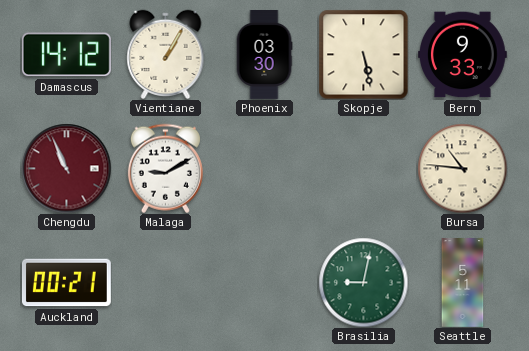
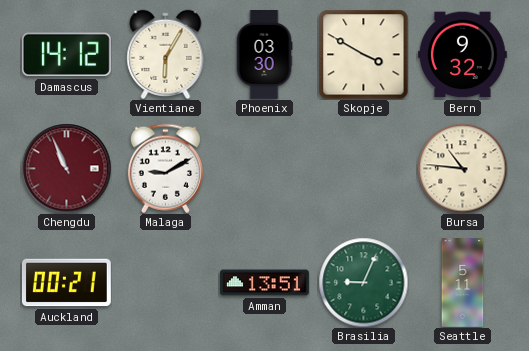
Vientiane: 1:05 -> 6:05 (166, 54)
Skopje: 5:28 -> 3:50 (363, 54)
Bern: 9:33 -> 9:32 (462, 55)
Amman: none -> 13:51 (265, 283)
Brasilia: 9:02 -> 9:04 (363, 282)
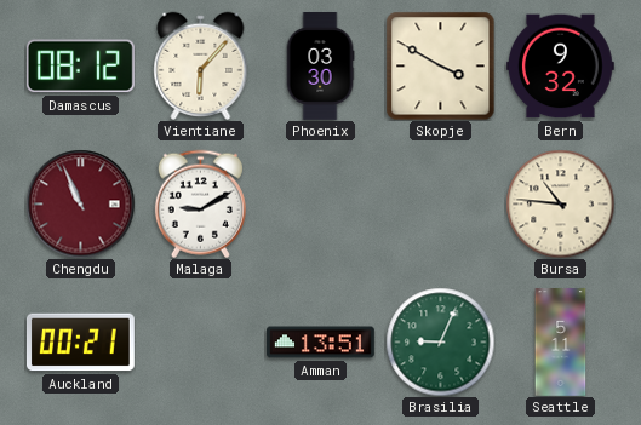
Damascus: 14:12 -> 08:12 (80, 67)
Vientiane: 6:05 -> 6:07 (201, 65)
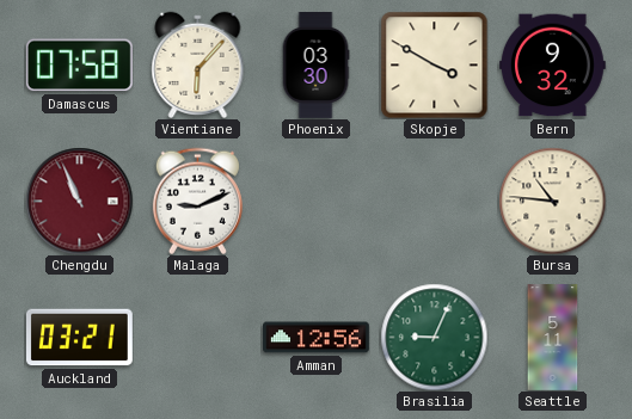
Damascus: 08:12 -> 07:58 (79, 66)
Malaga: 9:10 -> 9:11 (197, 201)
Auckland: 00:21 -> 03:21 (79, 338)
Amman: 13:51 -> 12:56 (317, 338)
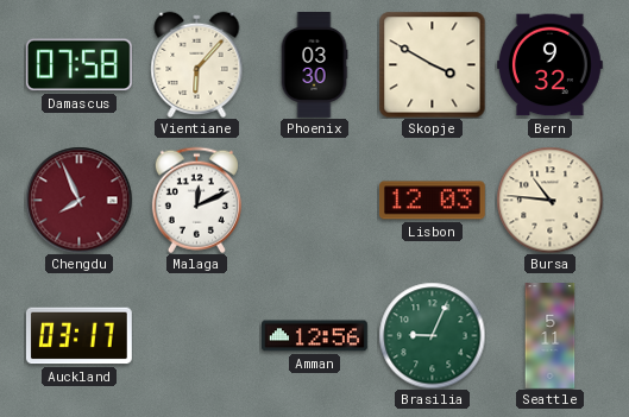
Chengdu: 10:56 -> 7:56 (78, 200)
Malaga: 9:11 -> 12:11 (196, 200)
Lisbon: none -> 12:03 (432, 201)
Auckland: 03:21 -> 03:17 (78, 336)
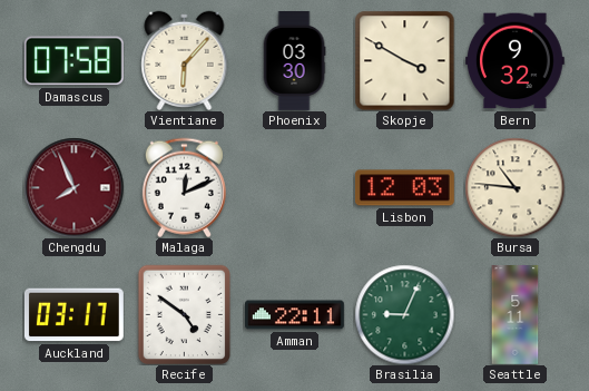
Recife: none -> 4:51 (185, 314)
Amman: 12:56 -> 22:11 (295, 315)
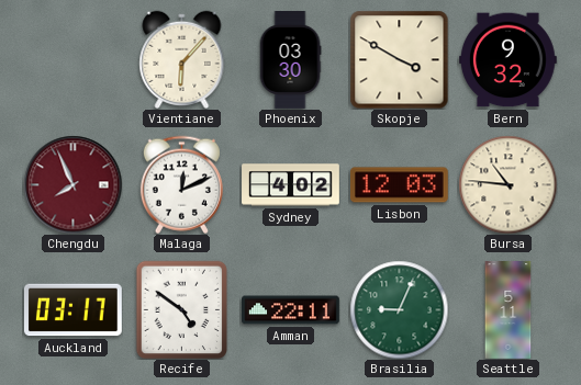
Damascus: 07:58 -> none (73, 61)
Sydney: none -> 4:02 (291, 185)
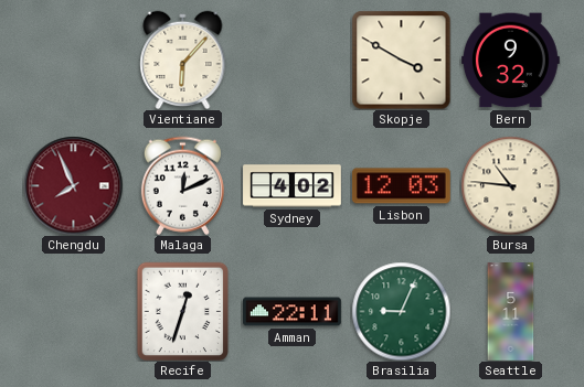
Phoenix: 03:30 -> none (290, 60)
Auckland: 03:17 -> none (72, 310)
Recife: 4:51 -> 12:33 (183, 311)
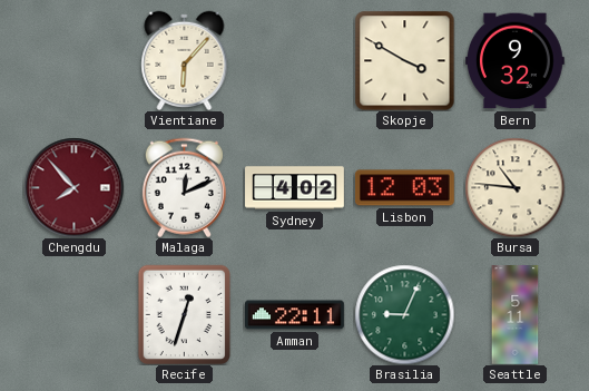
Chengdu: 7:56 -> 7:53 (73, 187)
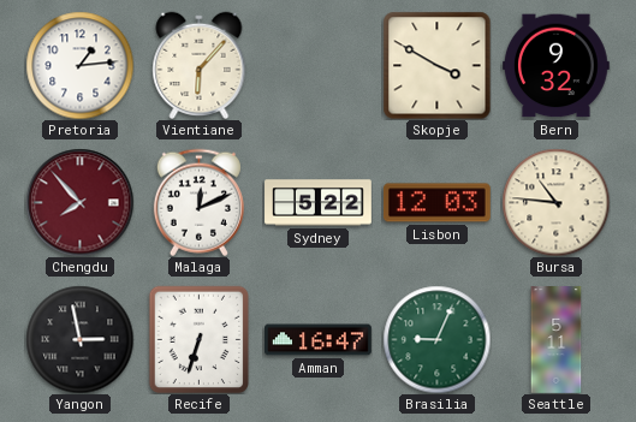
Pretoria: none -> 1:14 (79, 65)
Sydney: 4:02 -> 5:22 (319, 203)
Yangon: none -> 2:58 (79, 339)
Recife: 12:33 -> 6:33 (200, 339)
Amman: 22:11 -> 16:47 (319, 340)
